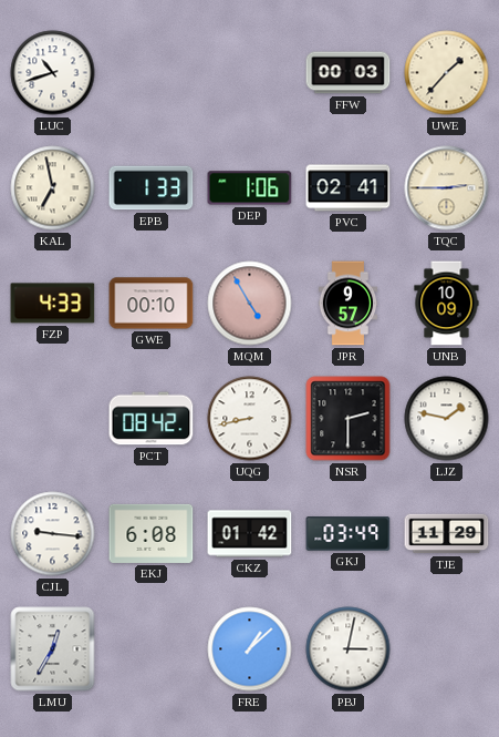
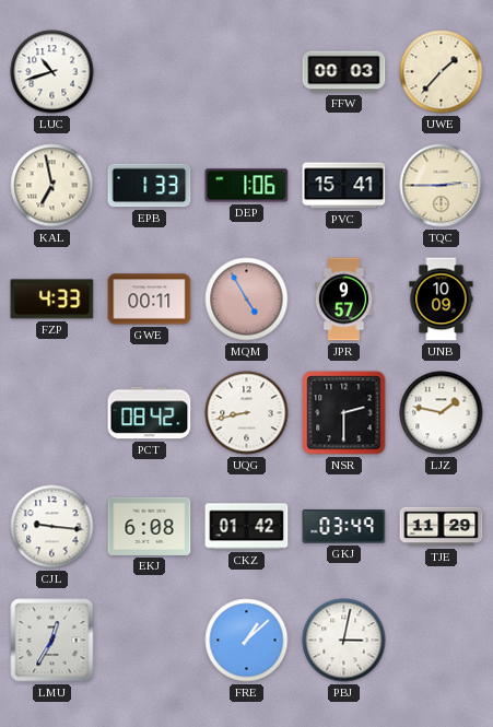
PVC: 02:41 -> 15:41 (344, 186)
GWE: 00:10 -> 00:11 (150, 300)
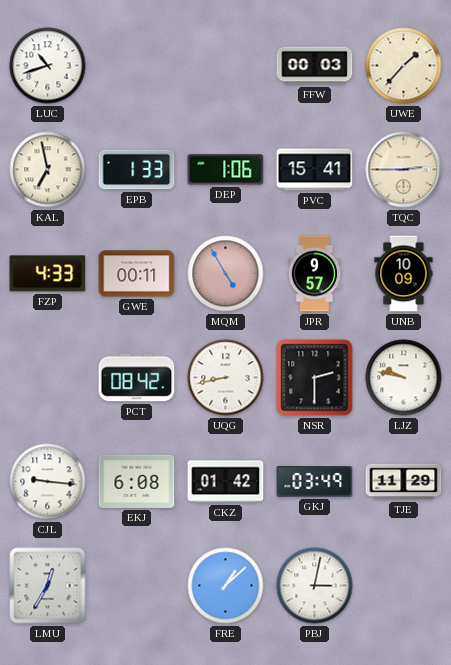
LJZ: 1:47 -> 9:47 (404, 378)
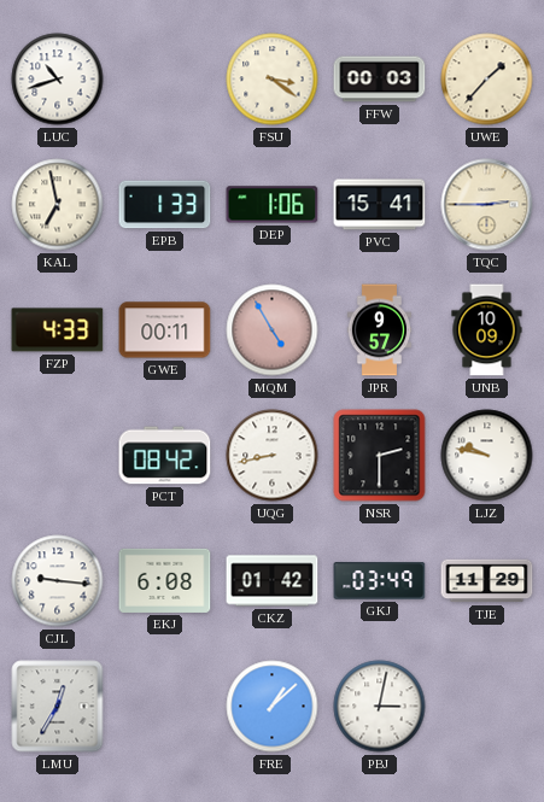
FSU: none -> 3:21 (273, 80)
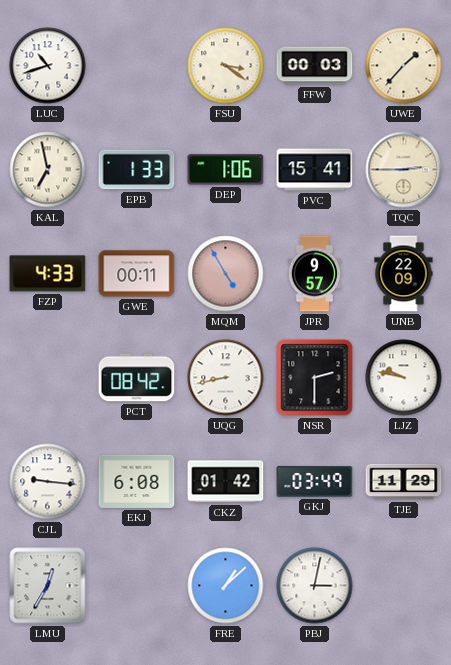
UNB: 10:09 -> 22:09 (404, 274)
